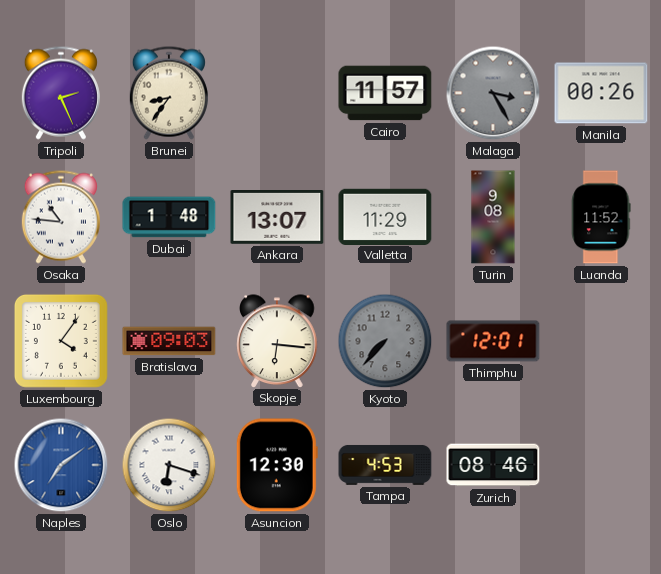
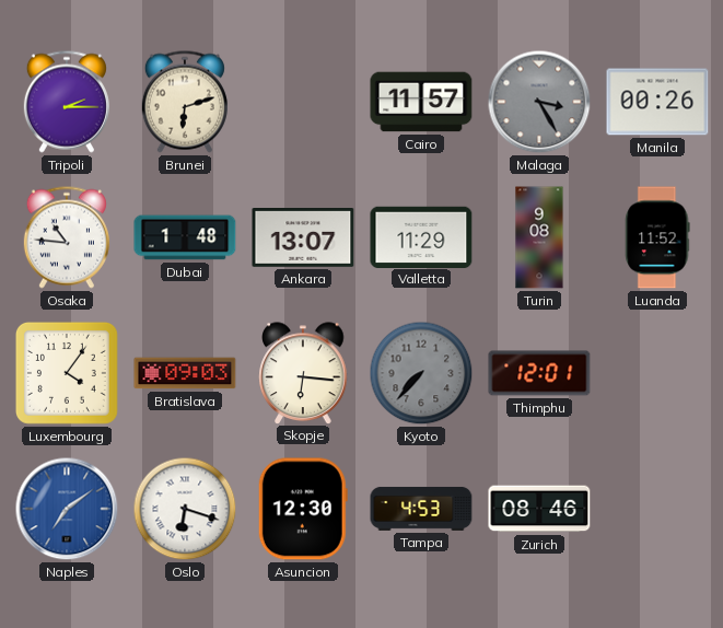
Tripoli: 2:26 -> 2:15 (67, 102)
Brunei: 8:36 -> 6:12 (185, 102)
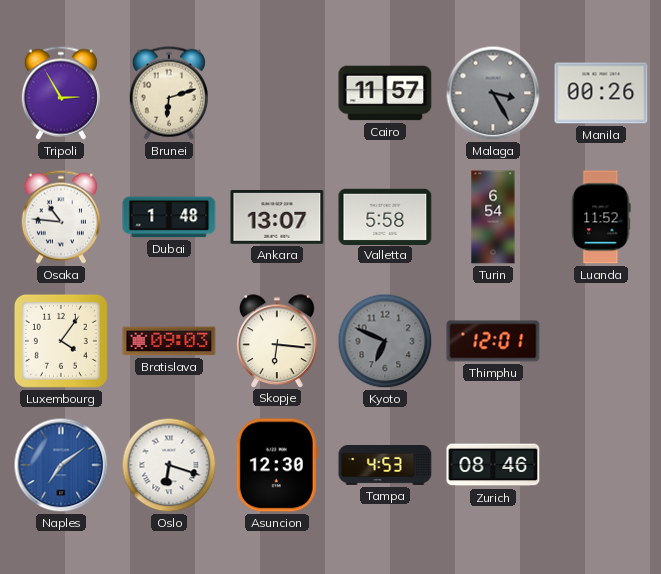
Tripoli: 2:15 -> 2:55 (61, 93)
Valletta: 11:29 -> 5:58 (385, 216)
Turin: 9:08 -> 6:54 (493, 217)
Kyoto: 7:37 -> 6:49 (385, 341)
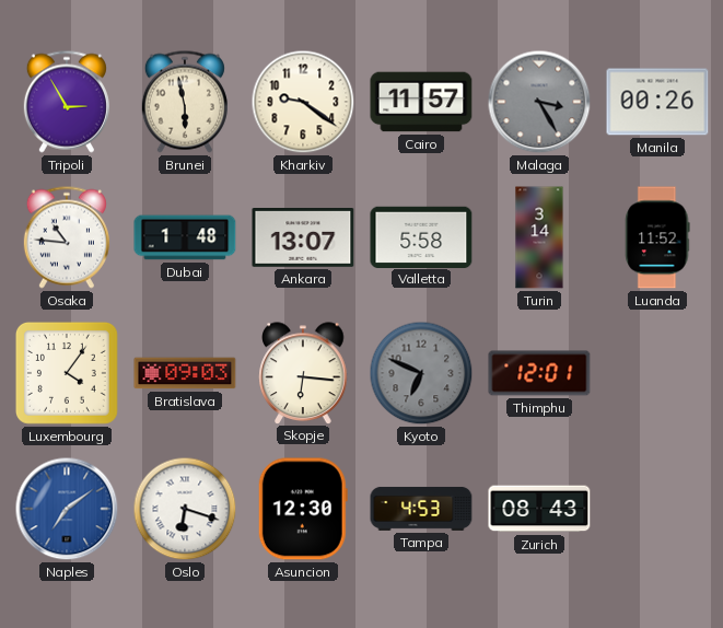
Brunei: 6:12 -> 5:58 (185, 102)
Kharkiv: none -> 9:21 (303, 102)
Turin: 6:54 -> 3:14 (539, 237)
Zurich: 08:46 -> 08:43 (539, 509)
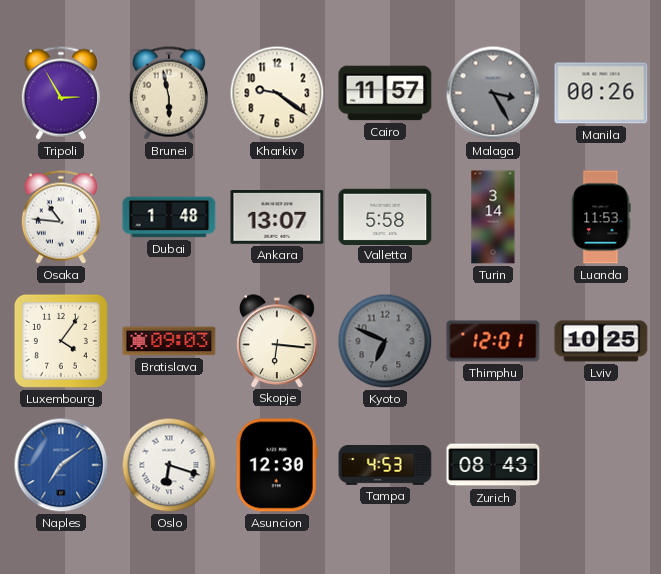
Luanda: 11:52 -> 11:53 (601, 217)
Lviv: none -> 10:25 (601, 341)
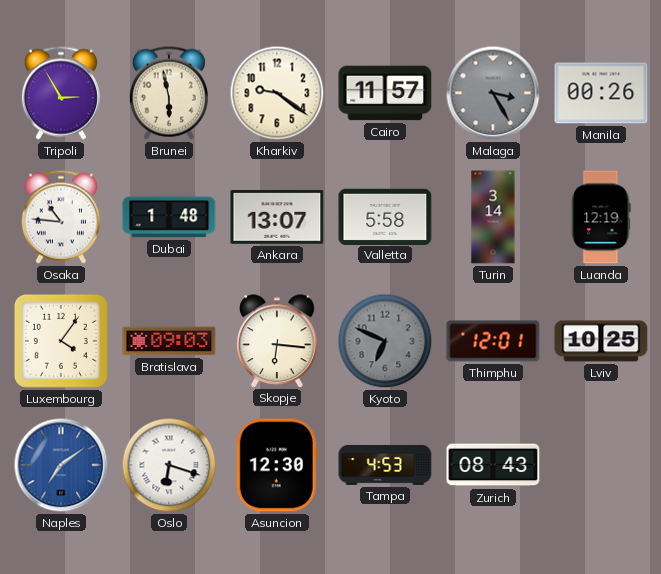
Luanda: 11:53 -> 12:19 (601, 217)
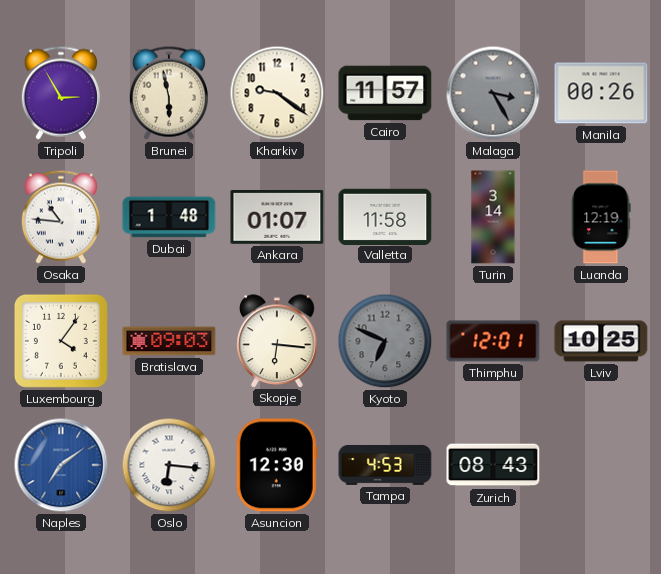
Ankara: 13:07 -> 01:07 (277, 218)
Valletta: 5:58 -> 11:58 (385, 216)
Oslo: 6:18 -> 6:16 (169, 465)
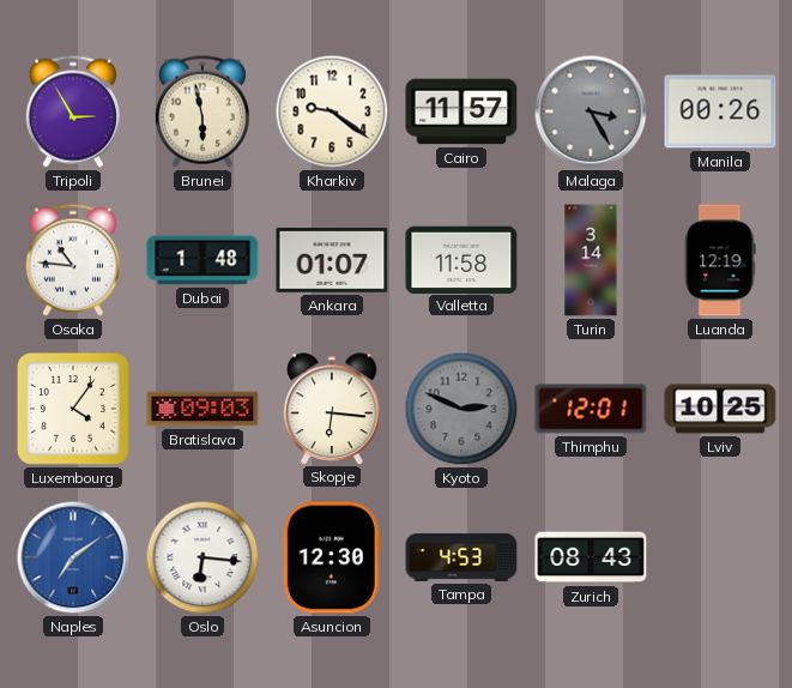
Kyoto: 6:49 -> 2:49 (461, 409)
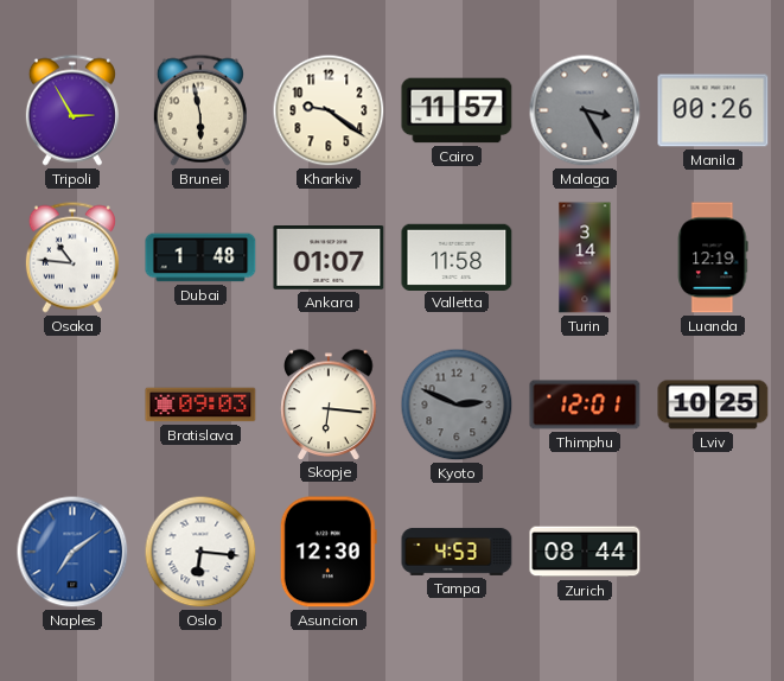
Luxembourg: 4:06 -> none (73, 409)
Zurich: 08:43 -> 08:44 (585, 552)
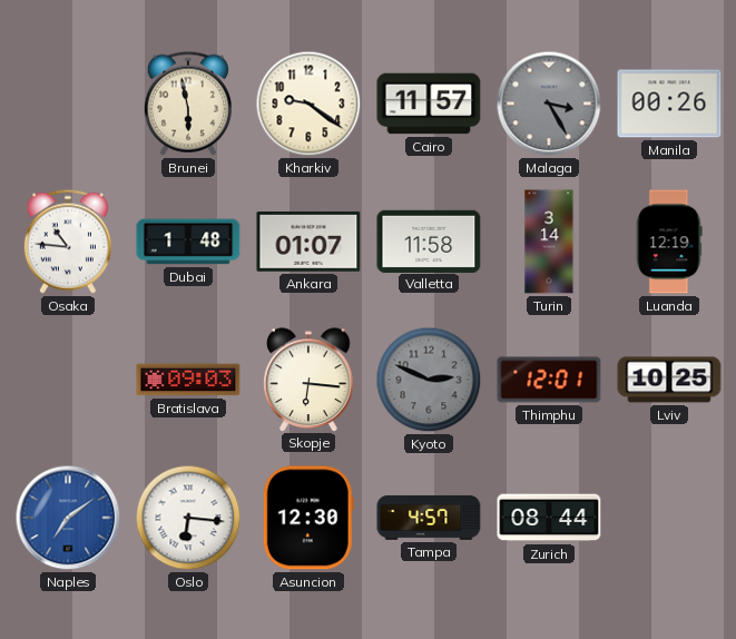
Tripoli: 2:55 -> none (72, 110)
Tampa: 4:53 -> 4:57 (429, 518)
